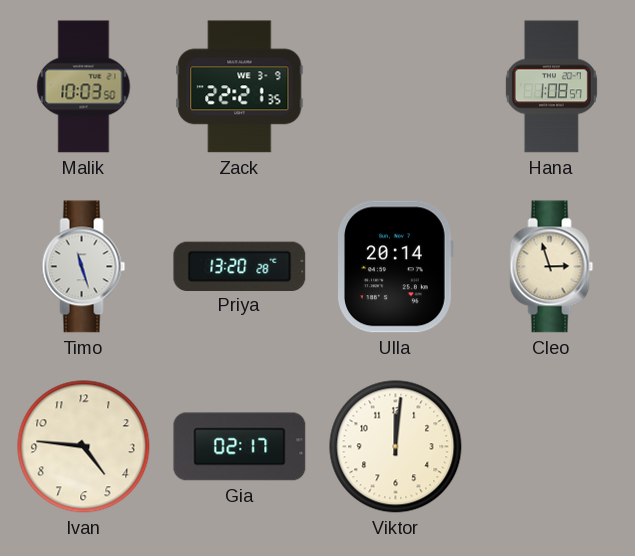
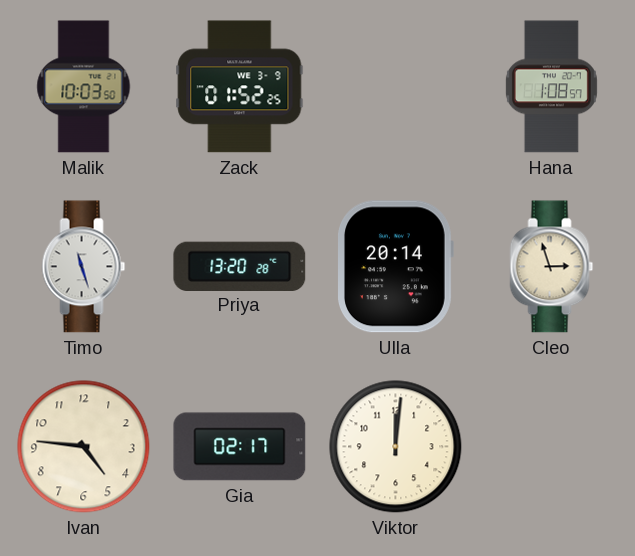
Zack: 22:21 -> 01:52 (240, 87)
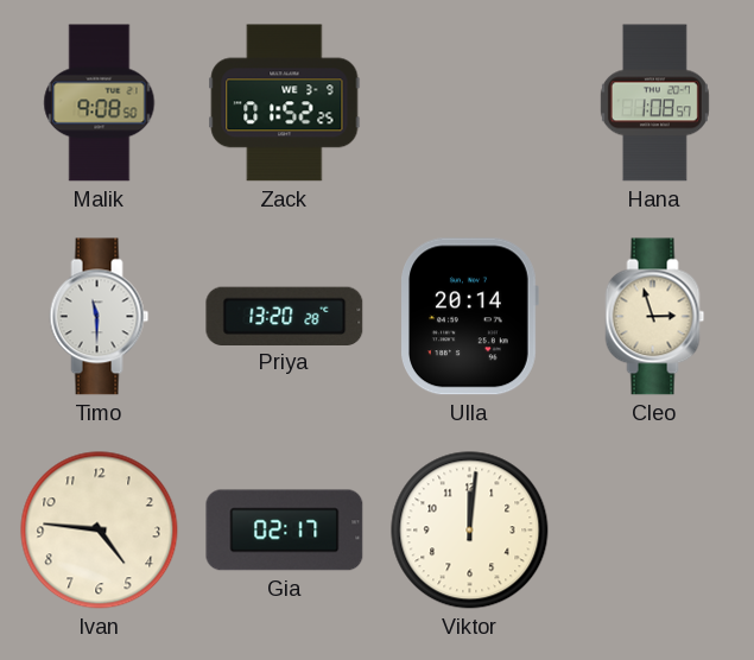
Malik: 10:03 -> 9:08 (100, 103)
Timo: 11:27 -> 11:30 (100, 317)
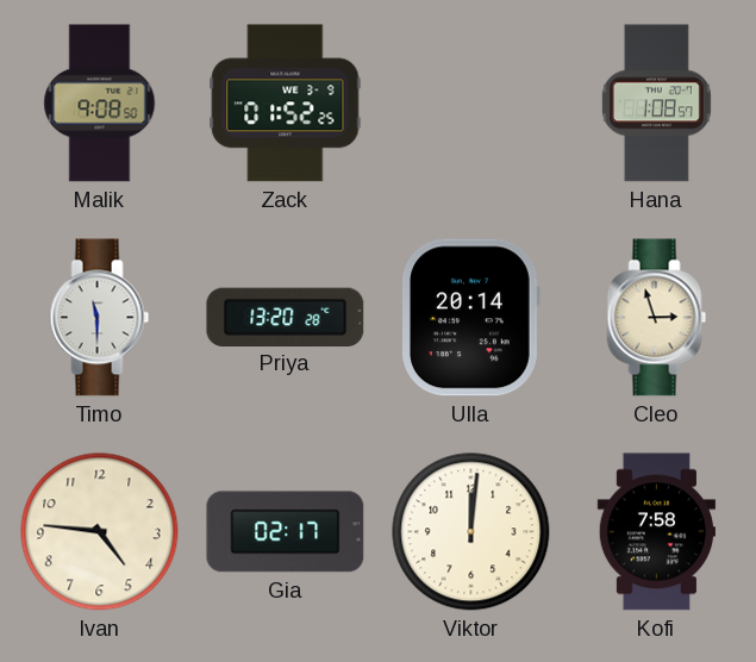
Kofi: none -> 7:58 (656, 532)
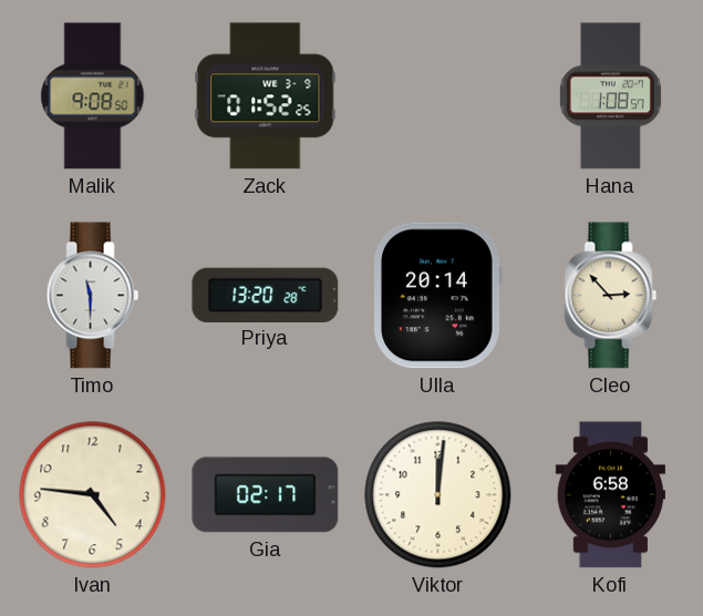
Cleo: 2:57 -> 2:53 (611, 296)
Kofi: 7:58 -> 6:58 (610, 495)
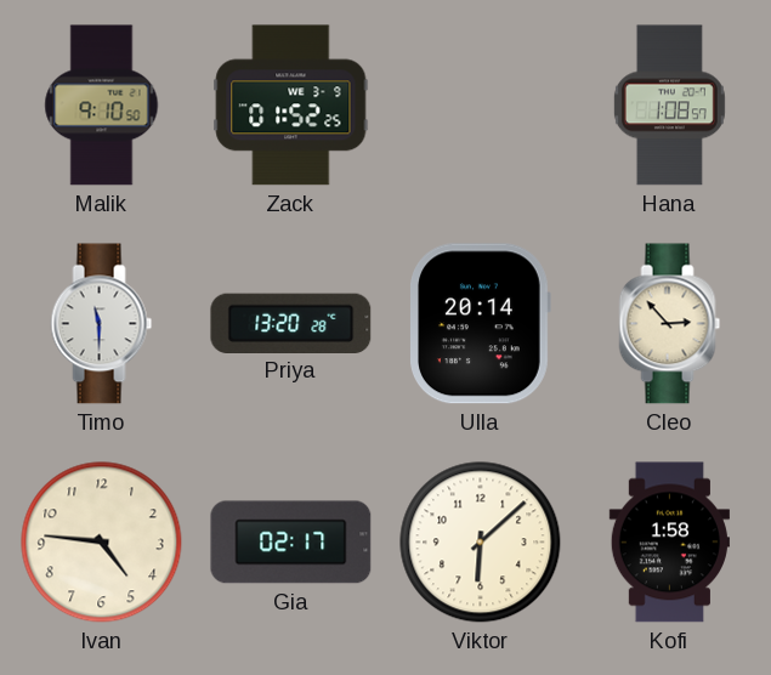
Malik: 9:08 -> 9:10 (102, 106)
Viktor: 12:01 -> 6:08 (481, 543)
Kofi: 6:58 -> 1:58 (669, 543)
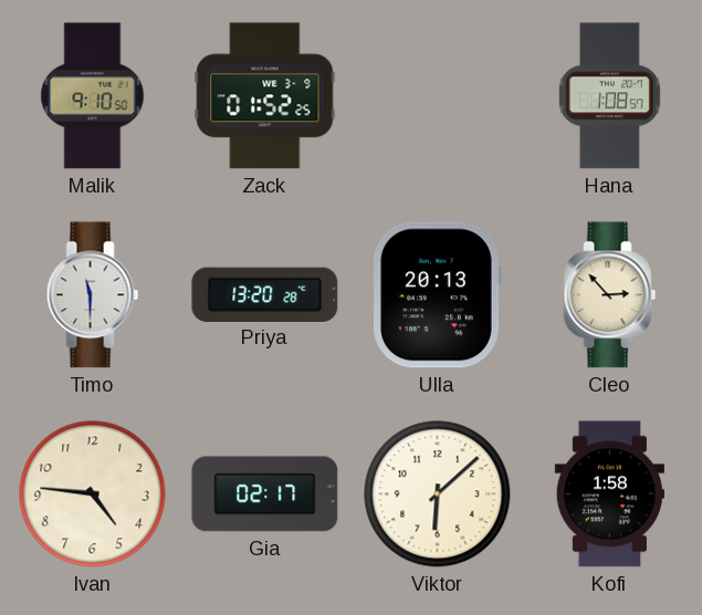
Ulla: 20:14 -> 20:13 (438, 295)
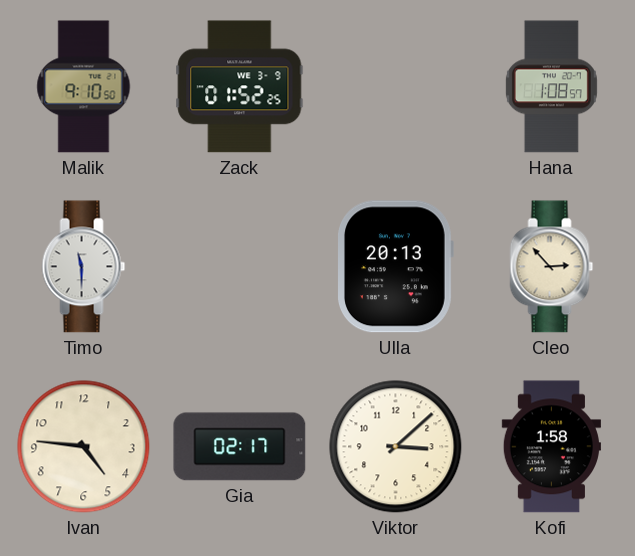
Priya: 13:20 -> none (265, 294)
Viktor: 6:08 -> 3:08 (396, 447)
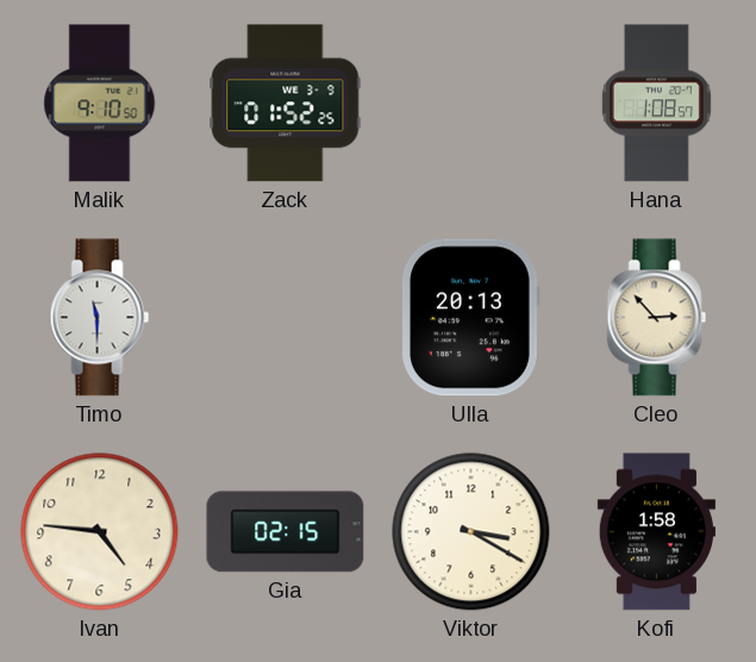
Gia: 02:17 -> 02:15 (286, 532)
Viktor: 3:08 -> 3:20 (471, 532)
